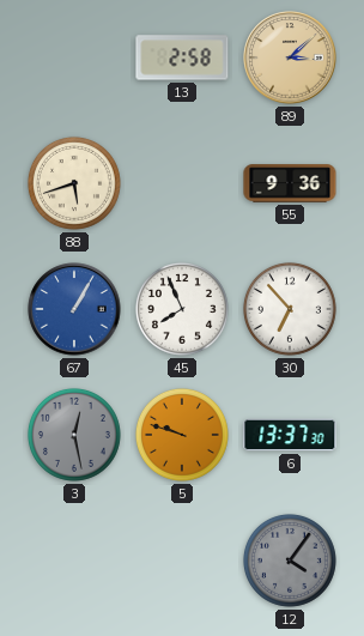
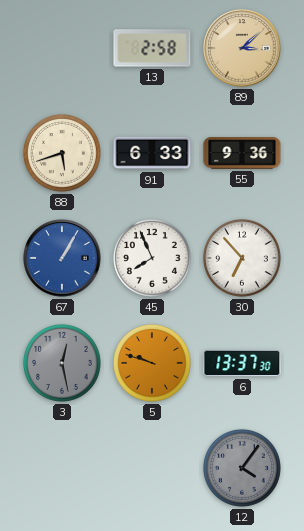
91: none -> 6:33 (152, 153)
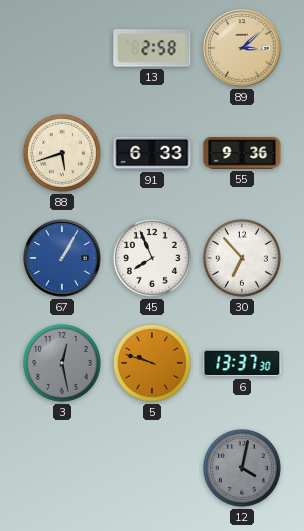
12: 4:06 -> 4:02 (242, 468)
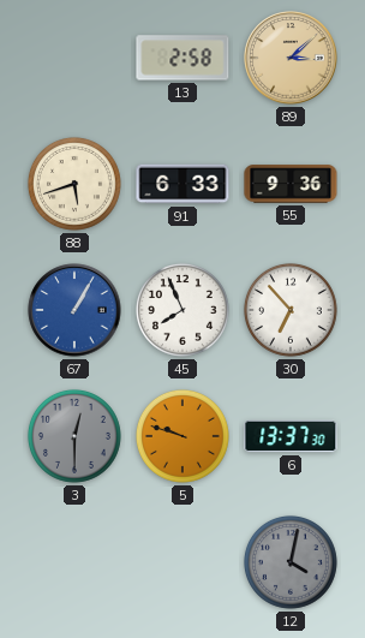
3: 12:28 -> 12:30 (74, 436)
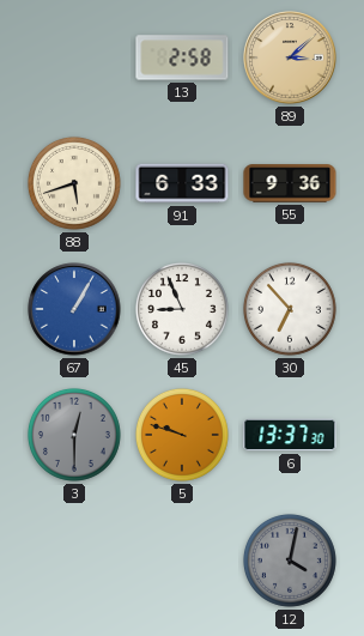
45: 7:56 -> 8:56 (182, 309)
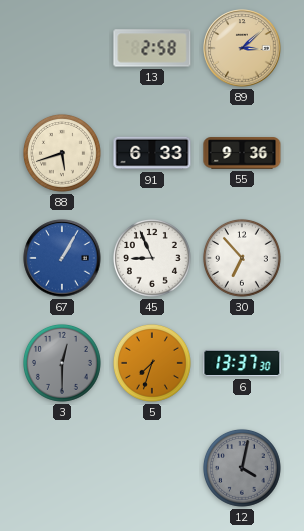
5: 9:48 -> 7:33 (152, 363)
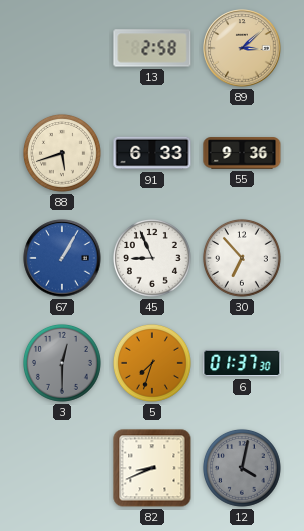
6: 13:37 -> 01:37 (242, 363)
82: none -> 8:41 (152, 468)
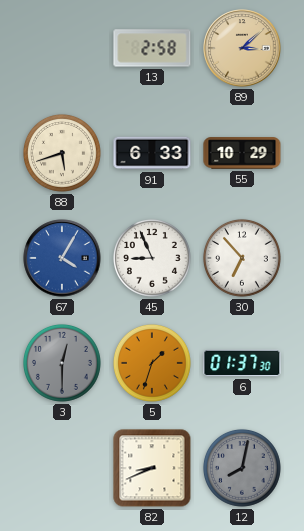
55: 9:36 -> 10:29 (242, 153)
67: 1:05 -> 4:05 (62, 258)
5: 7:33 -> 1:33 (152, 363)
12: 4:02 -> 8:02 (242, 468)
